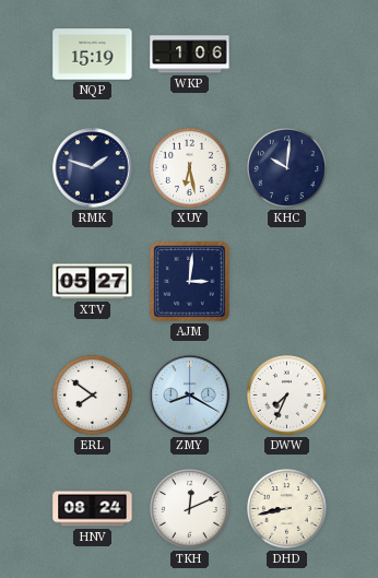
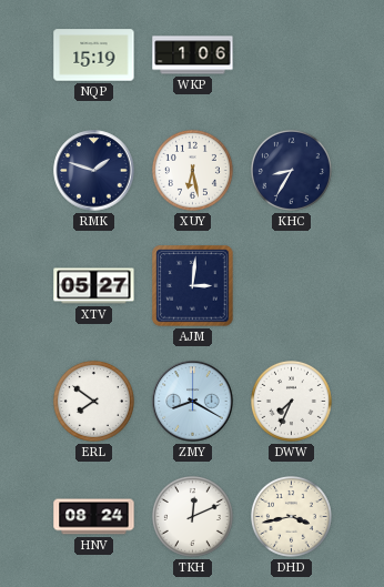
KHC: 10:01 -> 8:35 (291, 170)
DHD: 8:43 -> 3:43 (291, 516)
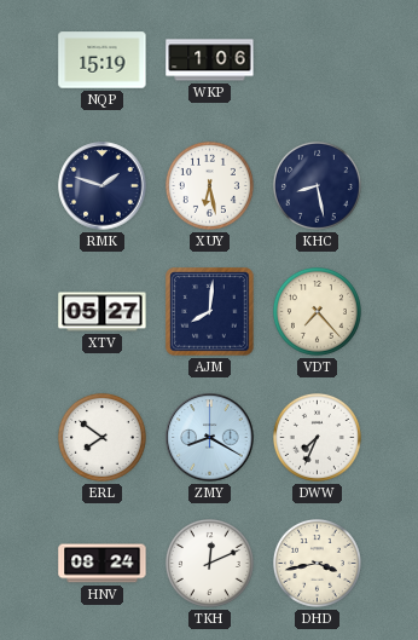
KHC: 8:35 -> 8:28 (317, 185)
AJM: 3:01 -> 8:01 (210, 312)
VDT: none -> 7:23 (317, 311)
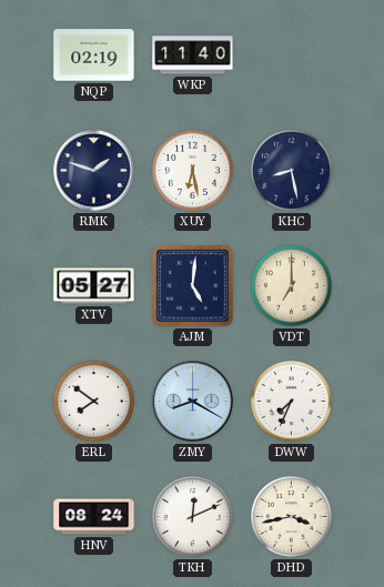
NQP: 15:19 -> 02:19 (94, 55)
WKP: 1:06 -> 11:40 (193, 55)
AJM: 8:01 -> 5:01 (193, 286)
VDT: 7:23 -> 7:00 (291, 285)
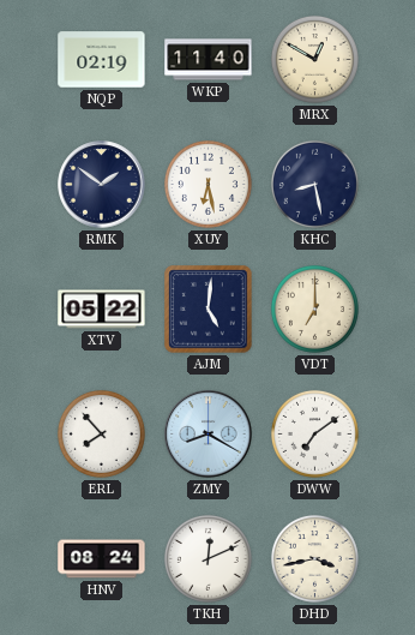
MRX: none -> 12:50 (314, 59)
RMK: 1:48 -> 1:51 (102, 185)
XTV: 05:27 -> 05:22 (102, 310)
ERL: 7:51 -> 7:53 (101, 433)
DWW: 7:34 -> 7:09 (314, 433)
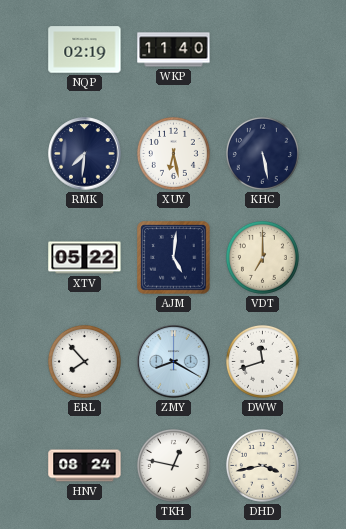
MRX: 12:50 -> none (314, 59)
RMK: 1:51 -> 7:31 (85, 154)
KHC: 8:28 -> 5:28 (262, 153)
DWW: 7:09 -> 11:42 (262, 361)
TKH: 12:11 -> 12:47 (173, 465)
